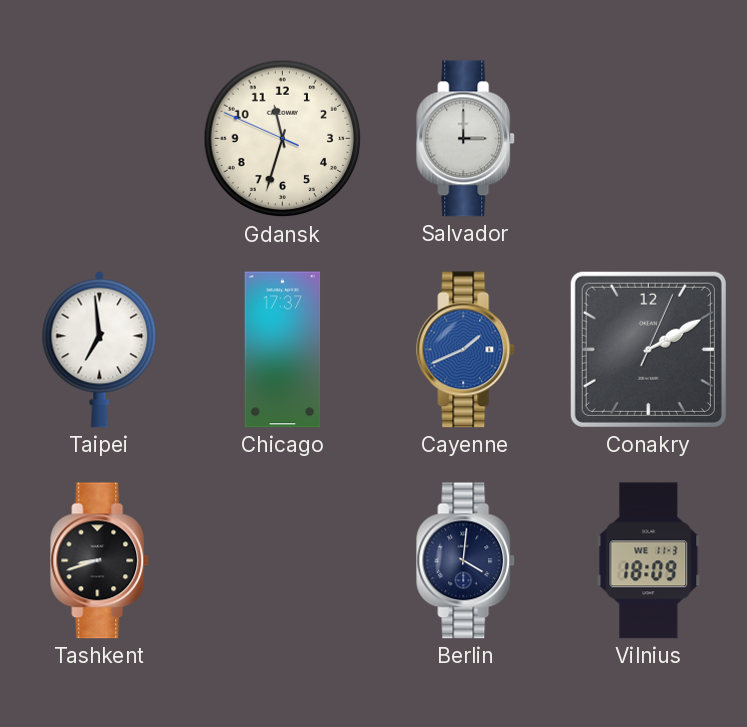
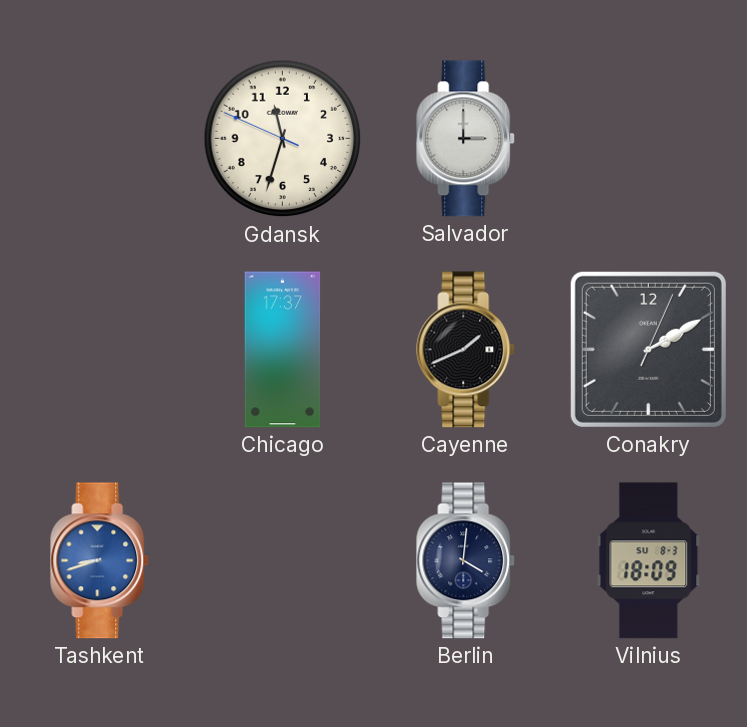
Taipei: 6:59 -> none (100, 349)
Cayenne dial: blue -> black (466, 350)
Tashkent dial: black -> blue (100, 561)
Vilnius date: WE 11-3 -> SU 8-3 (649, 561)
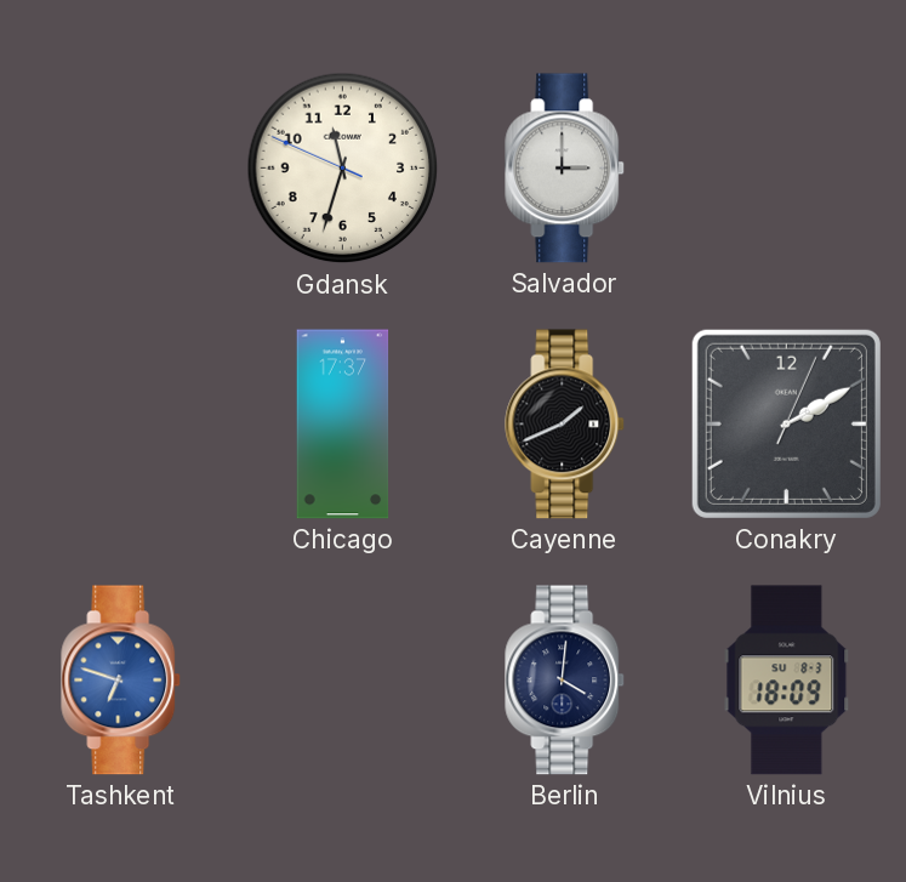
Tashkent: 8:42 -> 6:48 (121, 681)
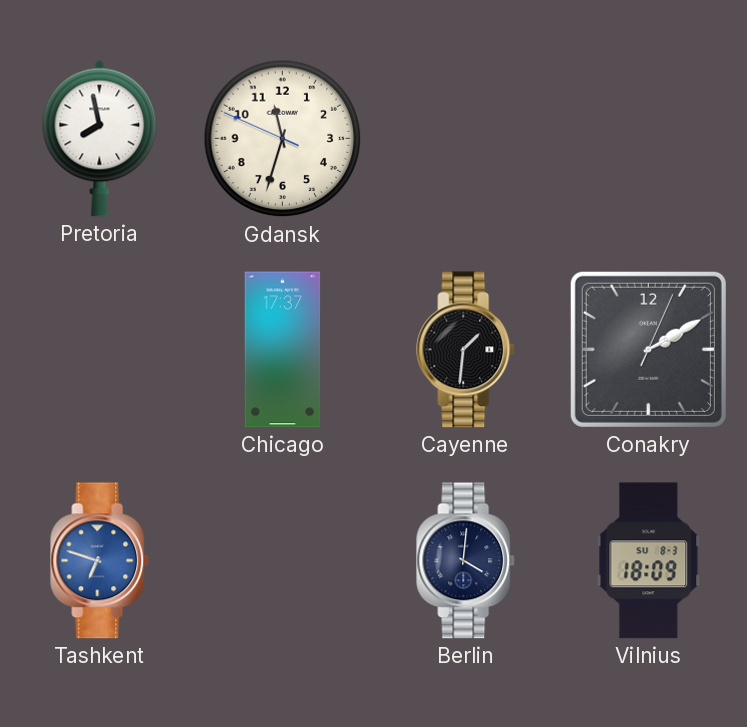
Pretoria: none -> 7:58 (100, 138)
Salvador: 3:00 -> none (565, 169)
Cayenne: 1:41 -> 1:31 (466, 350)
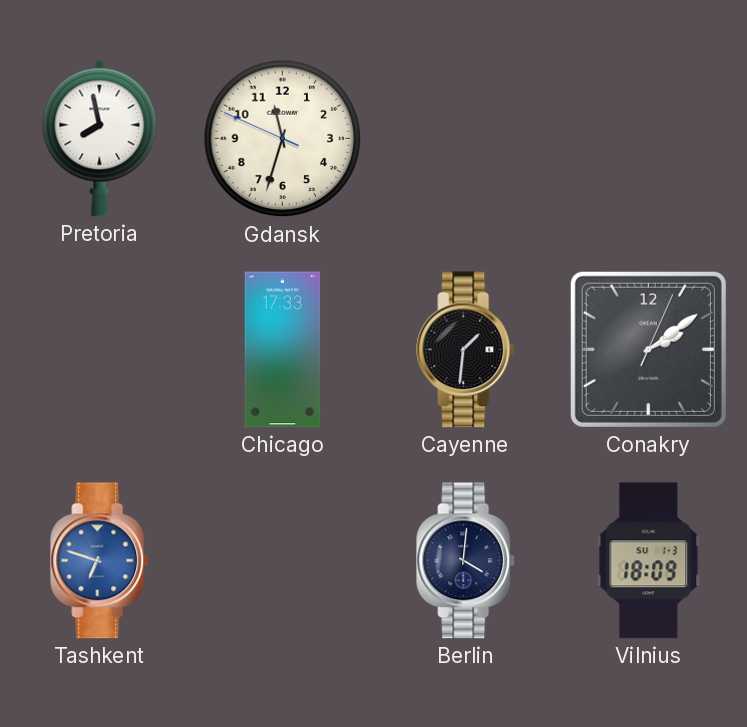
Chicago: 17:37 -> 17:33 (283, 350)
Conakry: 2:10 -> 2:09 (648, 349)
Vilnius date: SU 8-3 -> SU 1-3 (649, 561)
